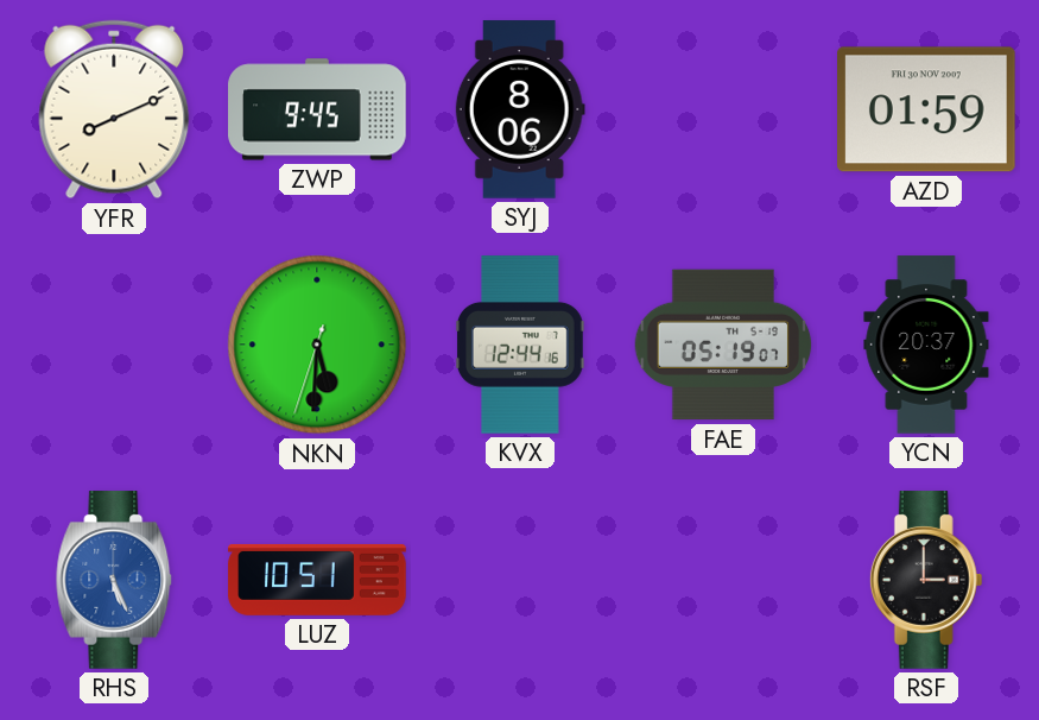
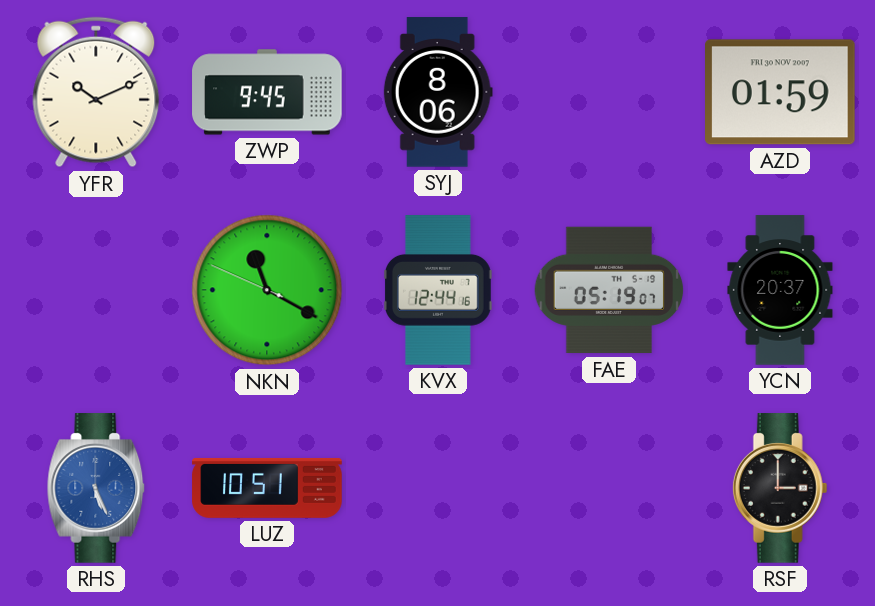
YFR: 8:11 -> 10:11 (96, 92)
NKN: 5:30 -> 11:19 (267, 290)
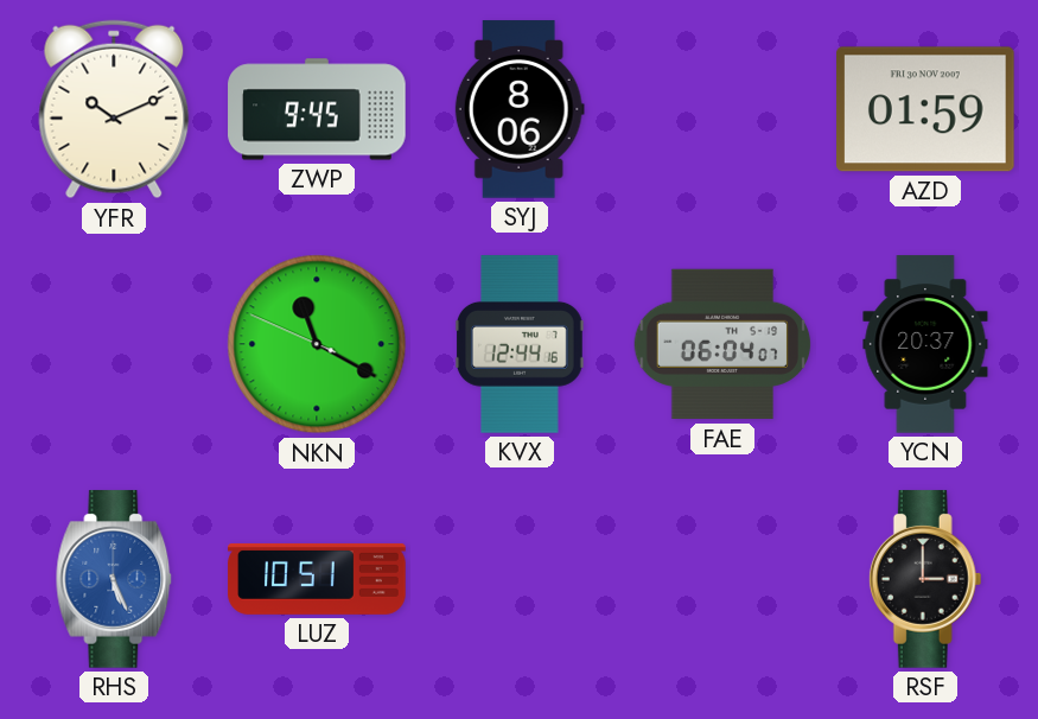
FAE: 05:19 -> 06:04 (722, 344)
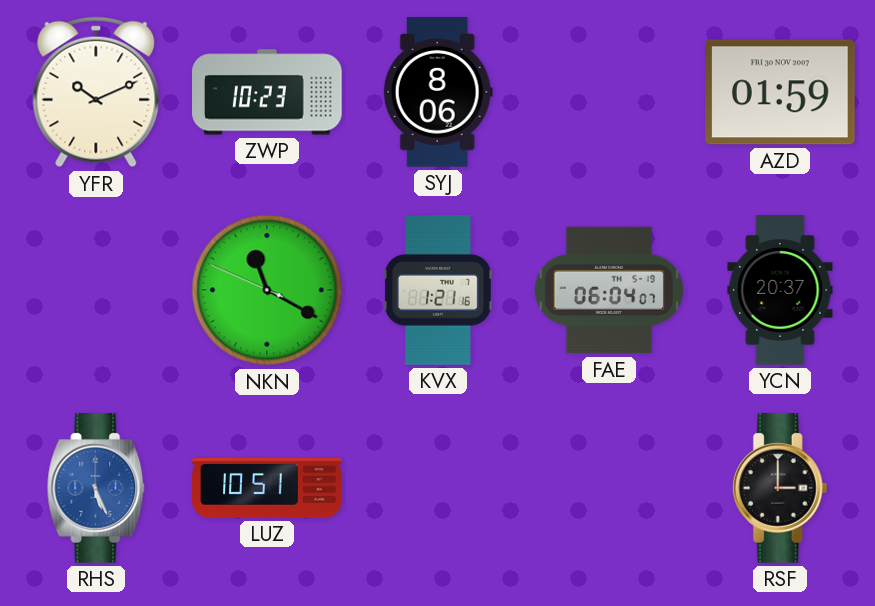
ZWP: 9:45 -> 10:23 (267, 92)
KVX: 12:44 -> 1:21 (438, 290)
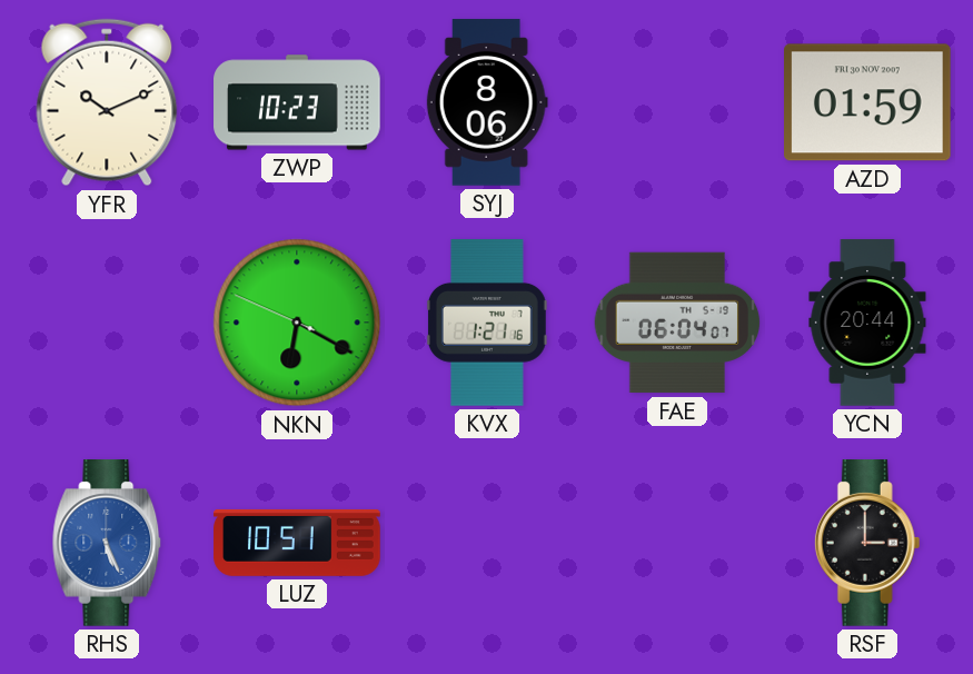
NKN: 11:19 -> 6:19 (297, 323)
YCN: 20:37 -> 20:44 (867, 323)
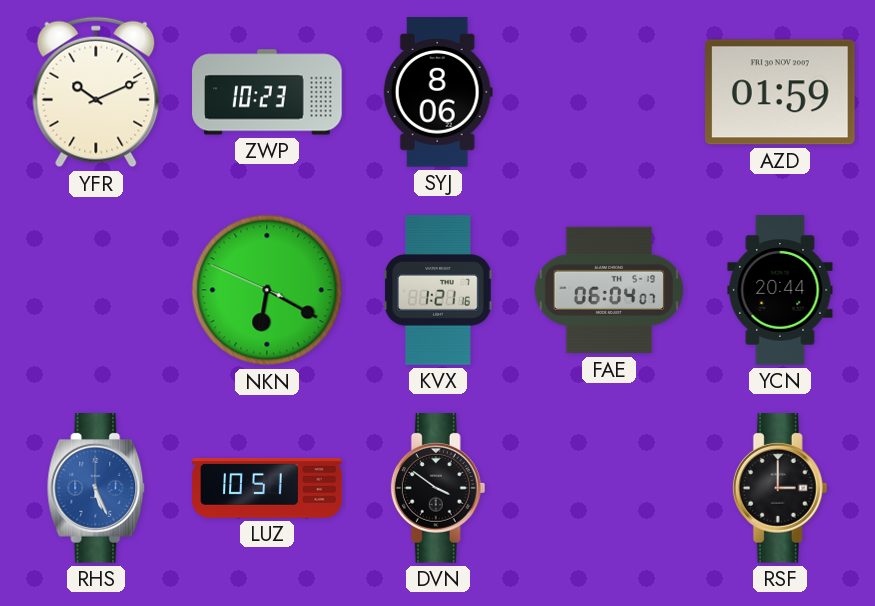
DVN: none -> 3:51 (438, 488)
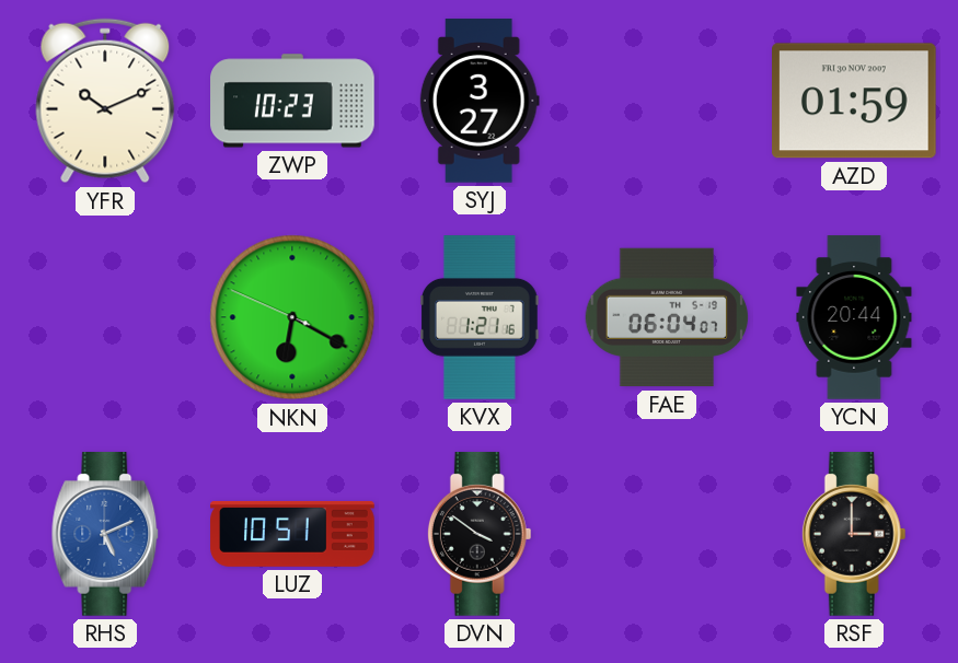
SYJ: 8:06 -> 3:27 (480, 101)
RHS: 5:26 -> 5:11 (105, 534)
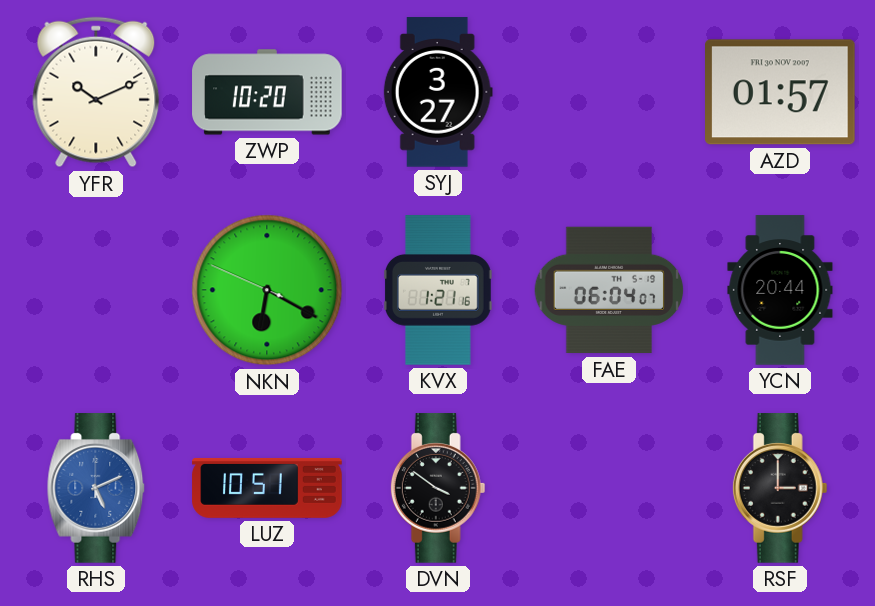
ZWP: 10:23 -> 10:20 (267, 92)
AZD: 01:59 -> 01:57 (781, 92)
